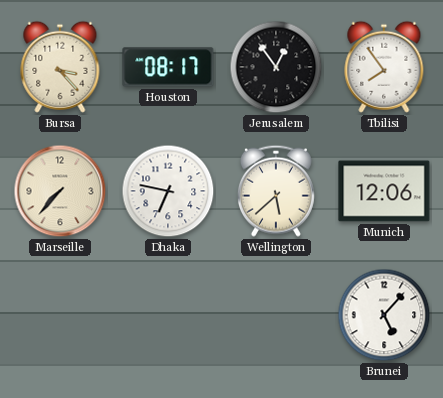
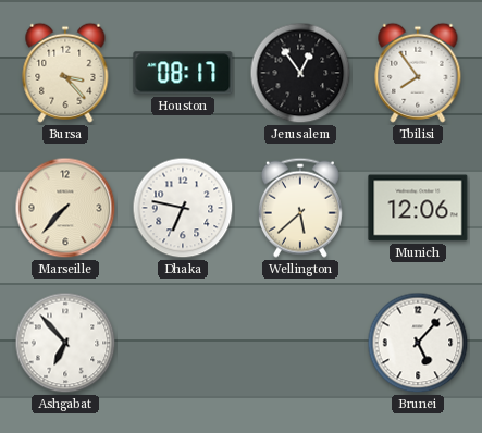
Ashgabat: none -> 6:53 (65, 343)
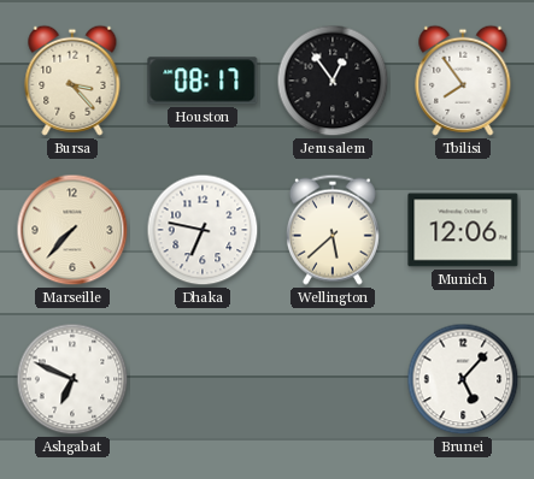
Ashgabat: 6:53 -> 6:49 (72, 379)
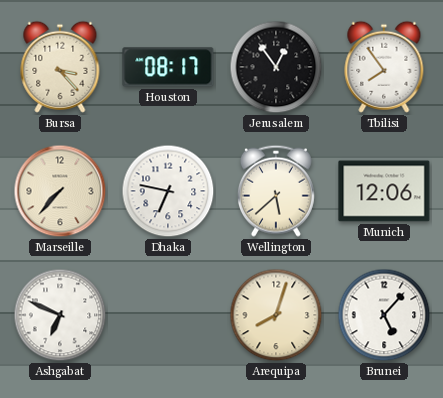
Arequipa: none -> 8:03 (276, 315)
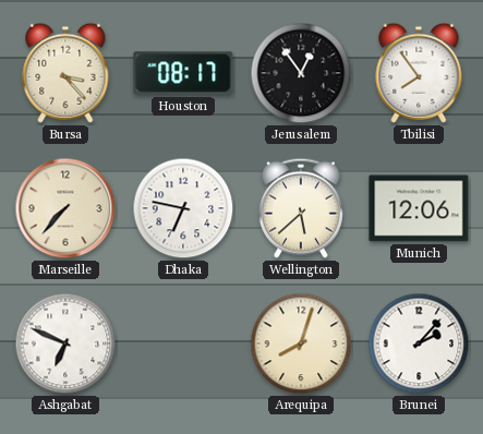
Brunei: 5:07 -> 2:07 (419, 343)
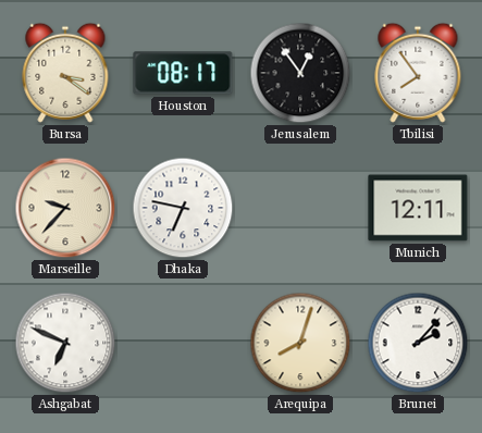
Bursa: 3:23 -> 3:21 (65, 73)
Marseille: 7:37 -> 9:37 (65, 208)
Wellington: 5:38 -> none (301, 208)
Munich: 12:06 -> 12:11 (418, 208)
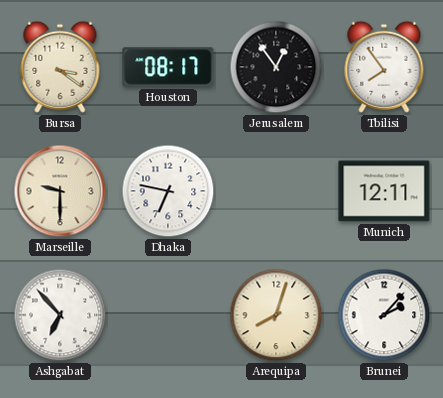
Marseille: 9:37 -> 9:30 (60, 191)
Ashgabat: 6:49 -> 6:53 (60, 315)
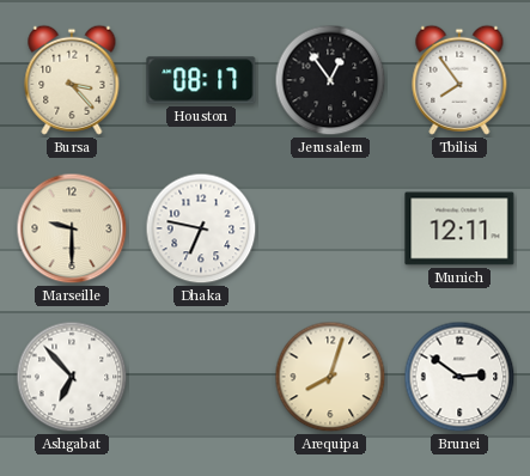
Bursa: 3:21 -> 3:23 (72, 80)
Brunei: 2:07 -> 2:51 (459, 377)
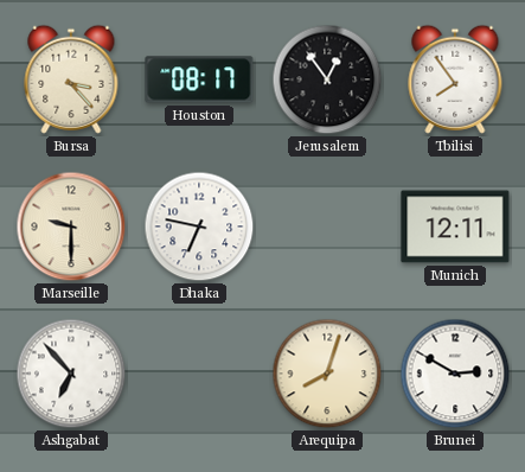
Brunei: 2:51 -> 2:50 (455, 374)
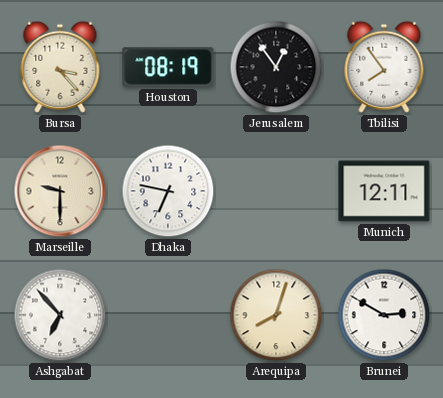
Houston: 08:17 -> 08:19 (168, 67)
